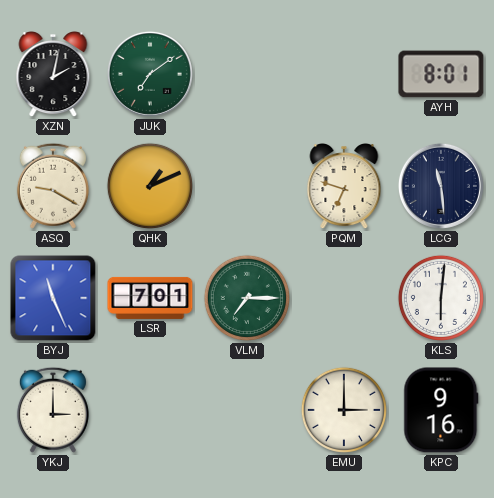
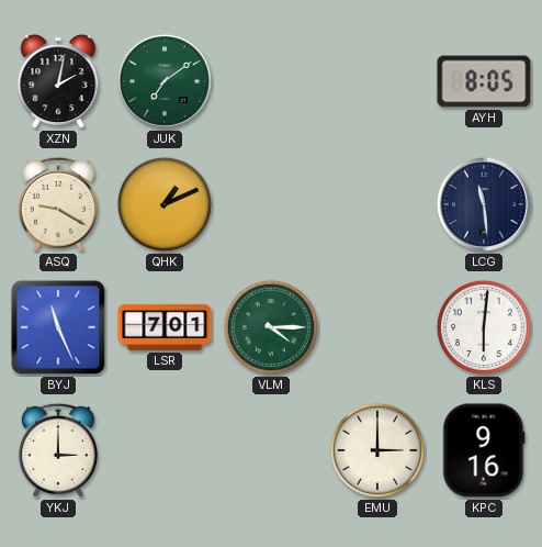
AYH: 8:01 -> 8:05 (484, 81)
PQM: 6:48 -> none (344, 187)
VLM: 7:15 -> 4:15 (271, 327)
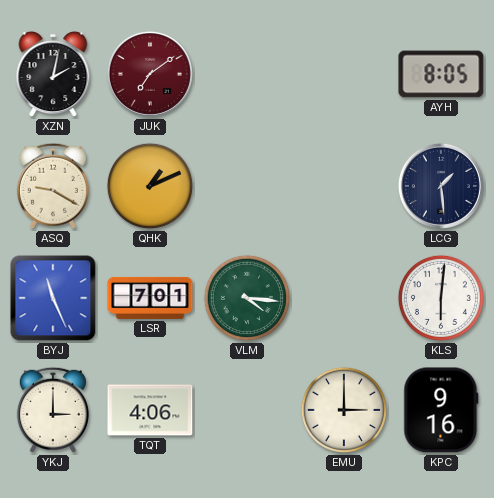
JUK dial: green -> burgundy (150, 74)
LCG: 11:29 -> 1:29 (441, 186)
VLM: 4:15 -> 4:16 (247, 298)
TQT: none -> 4:06 (150, 410)
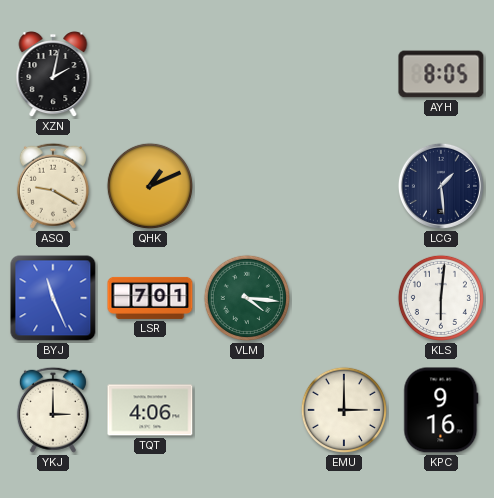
JUK: 7:09 -> none (150, 74)
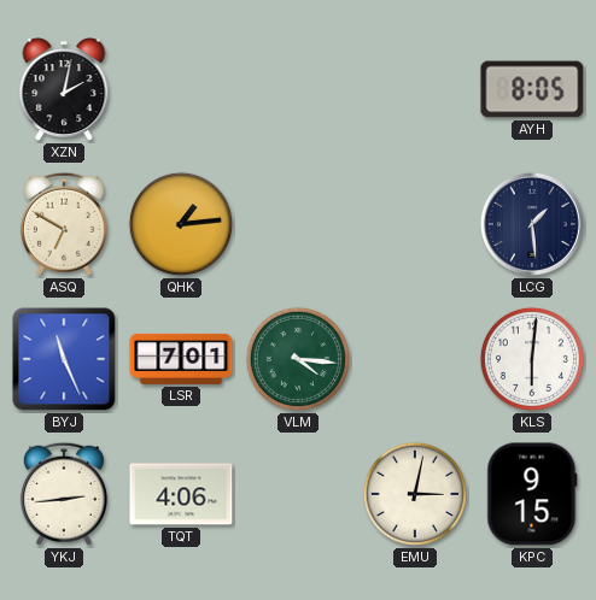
ASQ: 9:20 -> 6:50 (64, 224)
QHK: 1:11 -> 1:14 (181, 224)
YKJ: 3:00 -> 2:44 (64, 494)
EMU: 3:00 -> 3:02 (415, 494)
KPC: 9:16 -> 9:15 (532, 494)
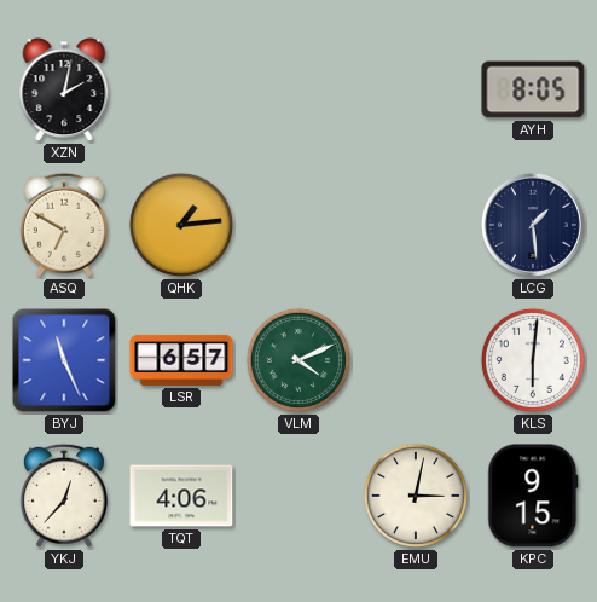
LSR: 7:01 -> 6:57 (181, 360)
VLM: 4:16 -> 4:11 (298, 360)
YKJ: 2:44 -> 12:37 (64, 496)
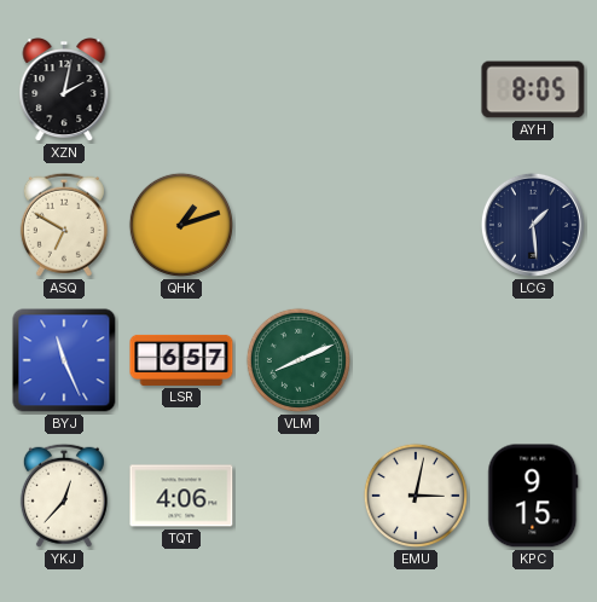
QHK: 1:14 -> 1:12 (181, 225)
VLM: 4:11 -> 8:11 (298, 360)
KLS: 6:01 -> none (533, 360)
